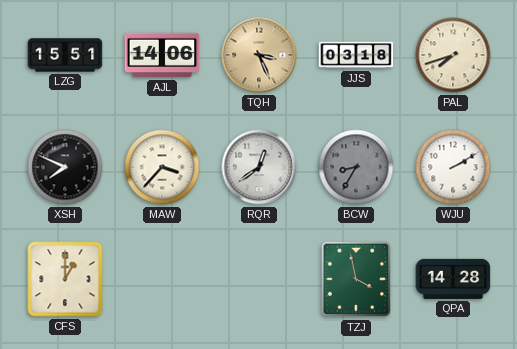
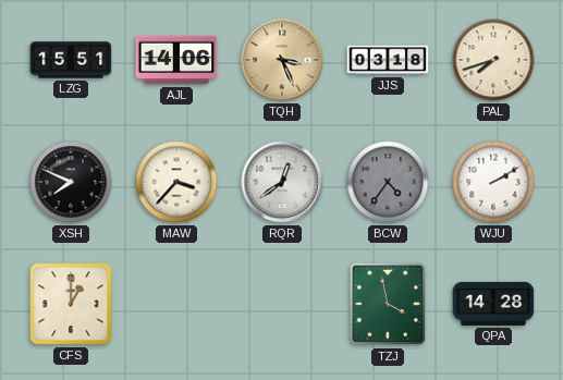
BCW: 8:35 -> 4:36 (388, 182)
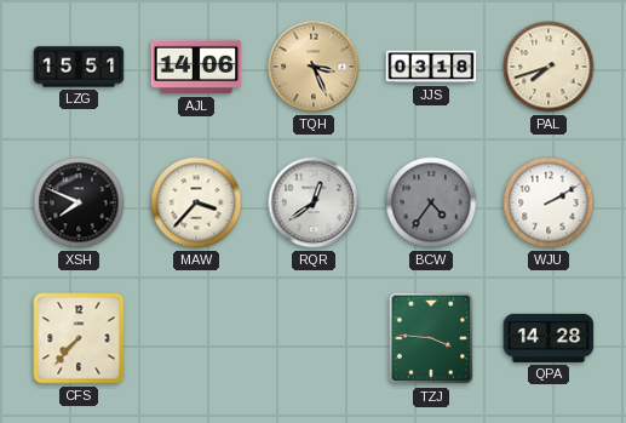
CFS: 1:00 -> 7:37 (79, 338)
TZJ: 3:58 -> 3:46 (431, 338)
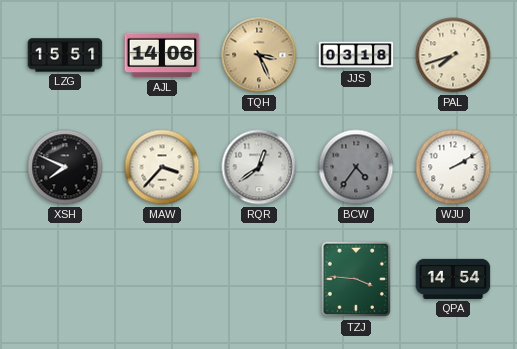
CFS: 7:37 -> none (79, 338)
QPA: 14:28 -> 14:54 (453, 279)
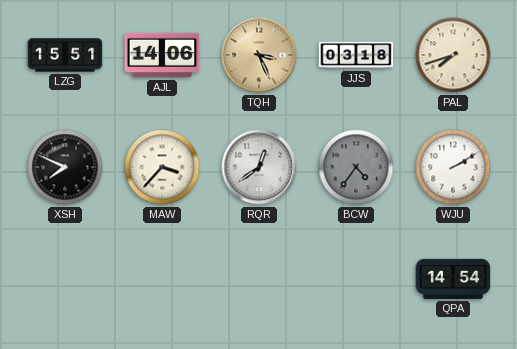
TZJ: 3:46 -> none (356, 279)
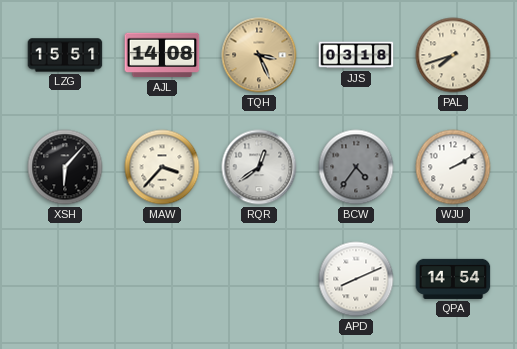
AJL: 14:06 -> 14:08 (162, 55)
XSH: 7:49 -> 6:07 (65, 167)
APD: none -> 8:11 (356, 279)
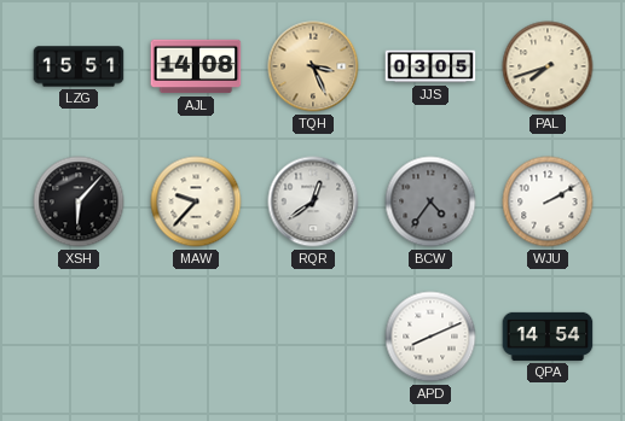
JJS: 03:18 -> 03:05 (430, 66)
MAW: 3:37 -> 9:37 (196, 201)
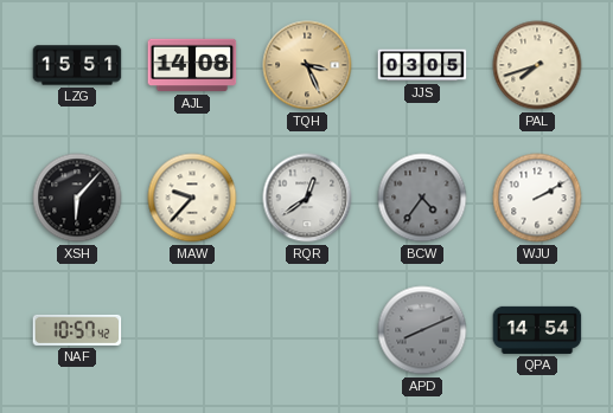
NAF: none -> 10:57 (77, 330)
APD dial: white -> grey (422, 330)
